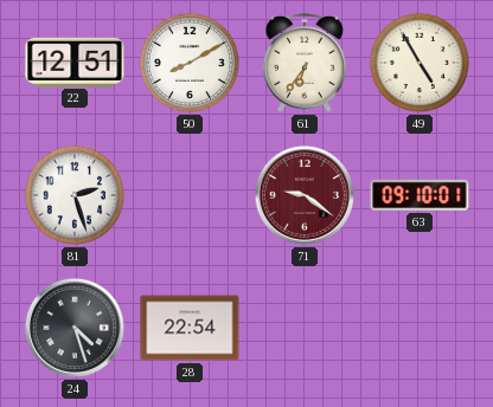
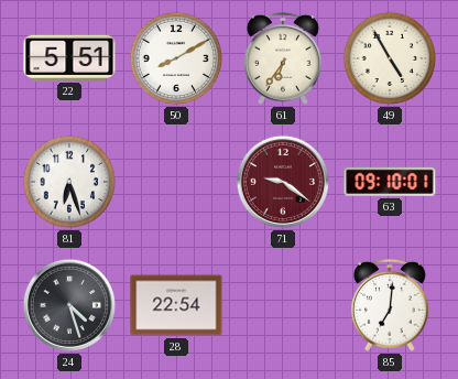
22: 12:51 -> 5:51 (69, 57)
81: 2:27 -> 6:27 (69, 182)
85: none -> 7:01 (390, 305)
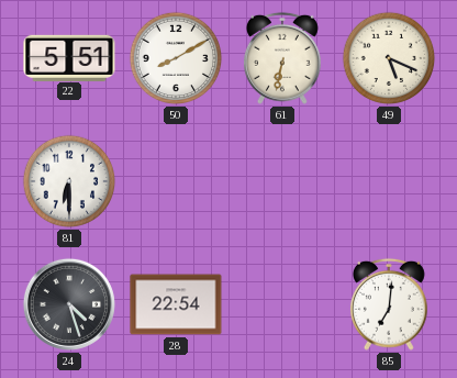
61: 6:36 -> 6:32 (282, 58)
49: 4:55 -> 5:19 (389, 58)
81: 6:27 -> 6:30 (69, 181)
71: 9:21 -> none (283, 182)
63: 09:10 -> none (390, 182)
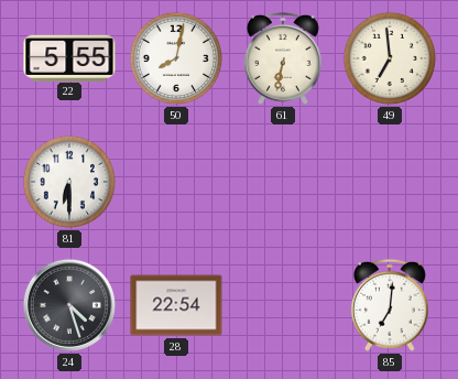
22: 5:51 -> 5:55 (69, 57)
50: 8:10 -> 8:02 (176, 58)
49: 5:19 -> 6:59 (390, 58)
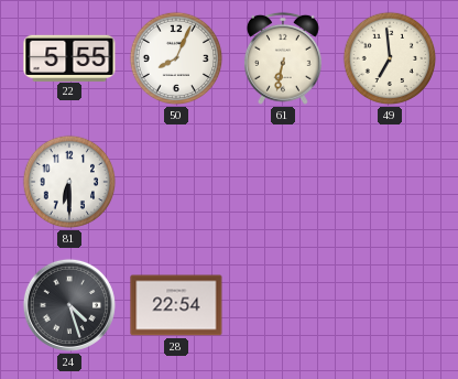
50: 8:02 -> 8:04 (176, 58)
85: 7:01 -> none (390, 305)
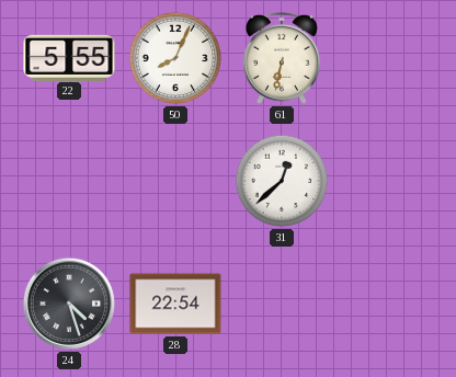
49: 6:59 -> none (390, 58)
81: 6:30 -> none (69, 182)
31: none -> 12:38 (282, 181)
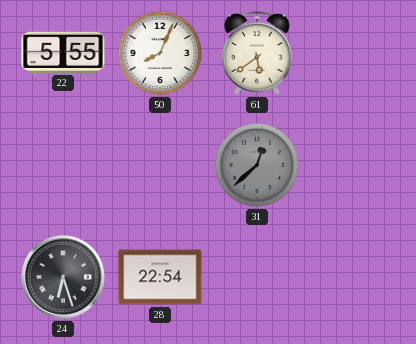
61: 6:32 -> 5:39 (257, 53)
31 dial: white -> grey (257, 165)
24: 4:27 -> 6:27 (63, 277)
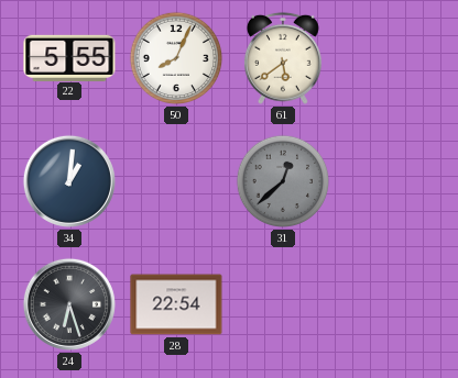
34: none -> 1:01 (69, 181)
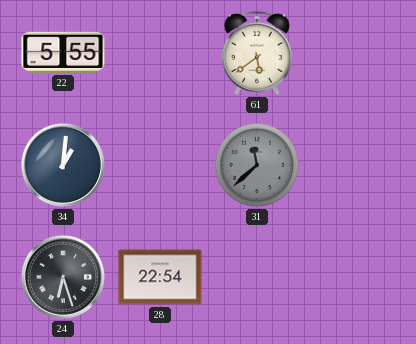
50: 8:04 -> none (176, 58)
31: 12:38 -> 11:38 (257, 165)
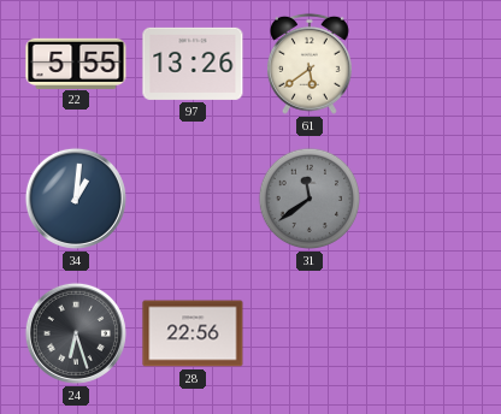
97: none -> 13:26 (193, 64)
31: 11:38 -> 11:39 (310, 199)
28: 22:54 -> 22:56 (193, 333)
